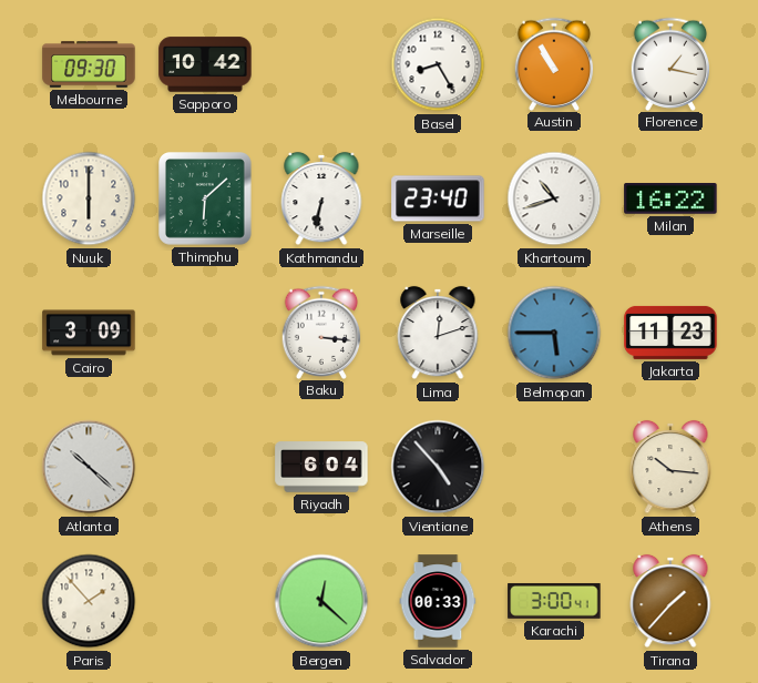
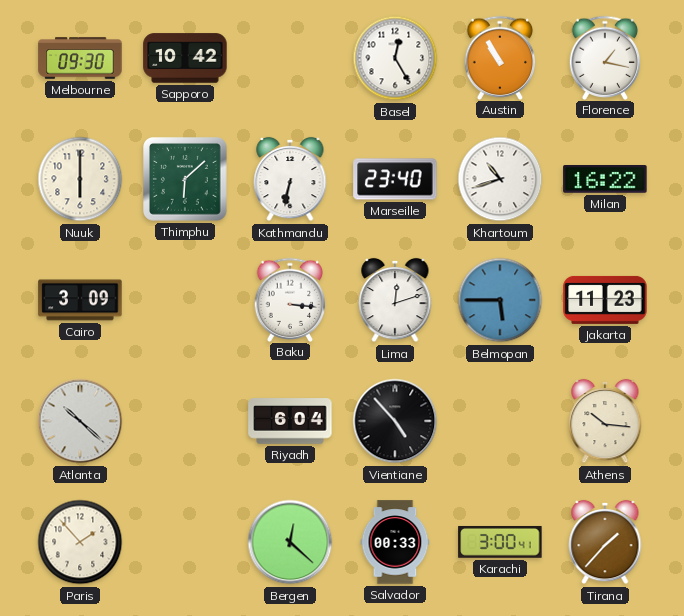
Basel: 8:25 -> 12:25 (395, 58)
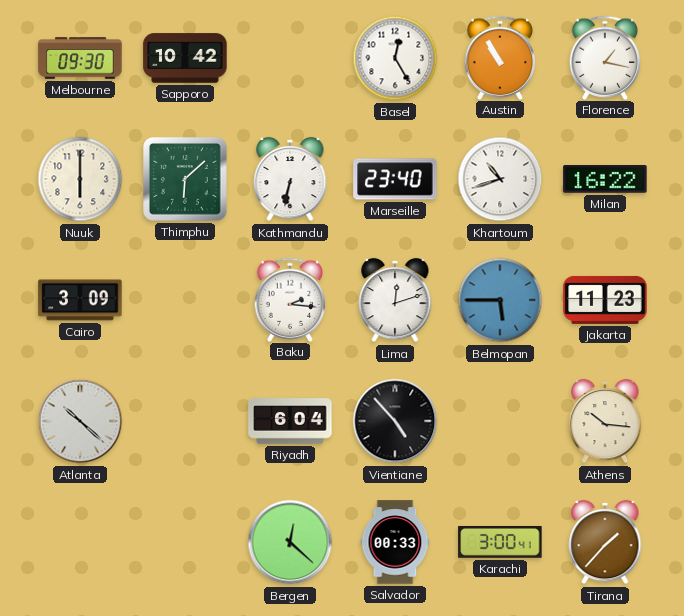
Baku: 3:16 -> 2:16 (290, 299)
Paris: 1:53 -> none (80, 542)
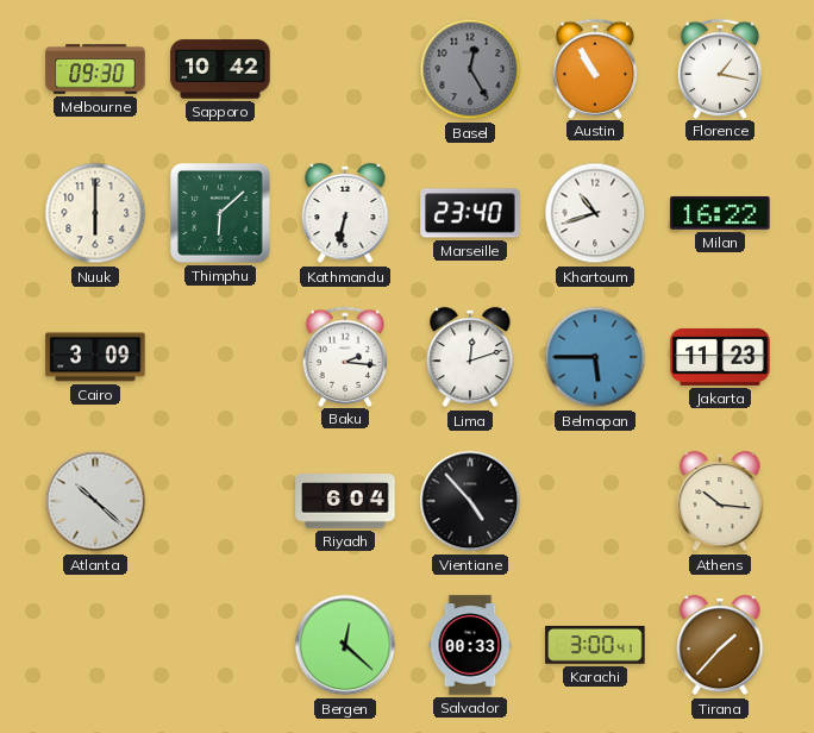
Basel dial: white -> grey (470, 69)
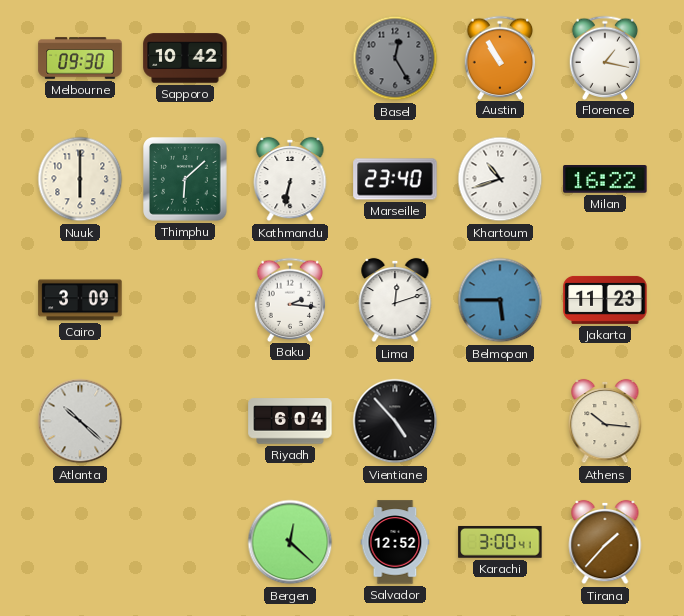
Salvador: 00:33 -> 12:52 (395, 542)
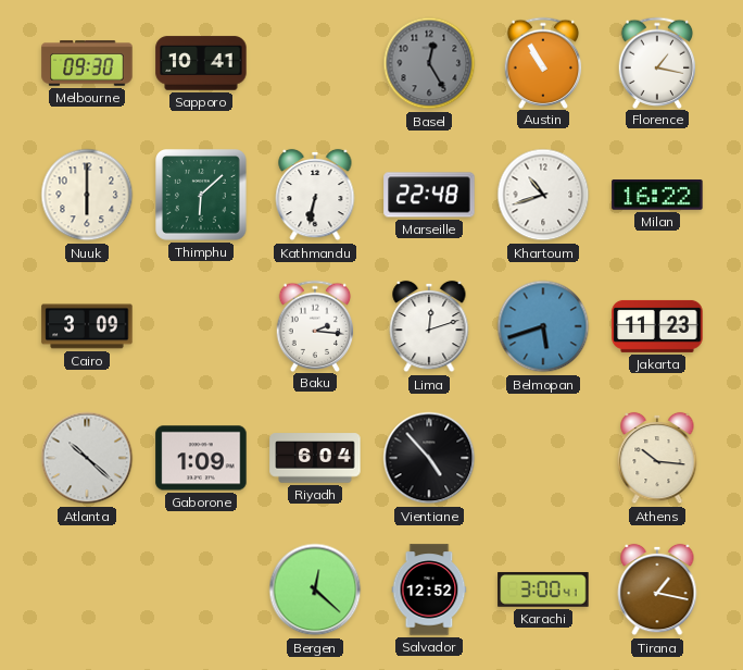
Sapporo: 10:42 -> 10:41 (201, 63)
Marseille: 23:40 -> 22:48 (429, 195)
Belmopan: 5:45 -> 5:42 (543, 326)
Gaborone: none -> 1:09 (201, 458)
Tirana: 1:37 -> 1:17 (657, 590)
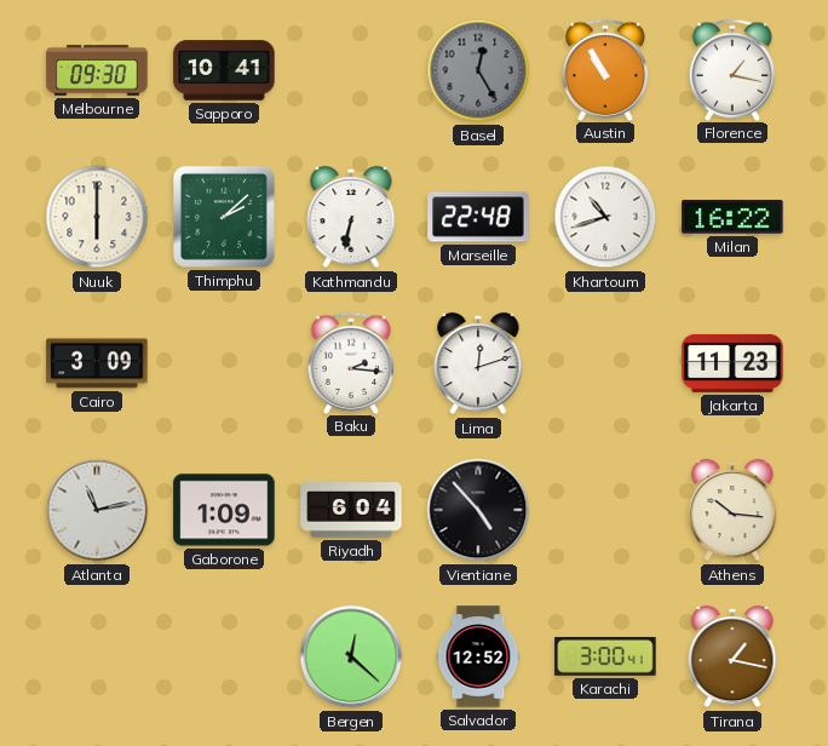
Thimphu: 6:08 -> 2:08 (225, 218)
Belmopan: 5:42 -> none (543, 326)
Atlanta: 10:22 -> 11:13 (97, 510)
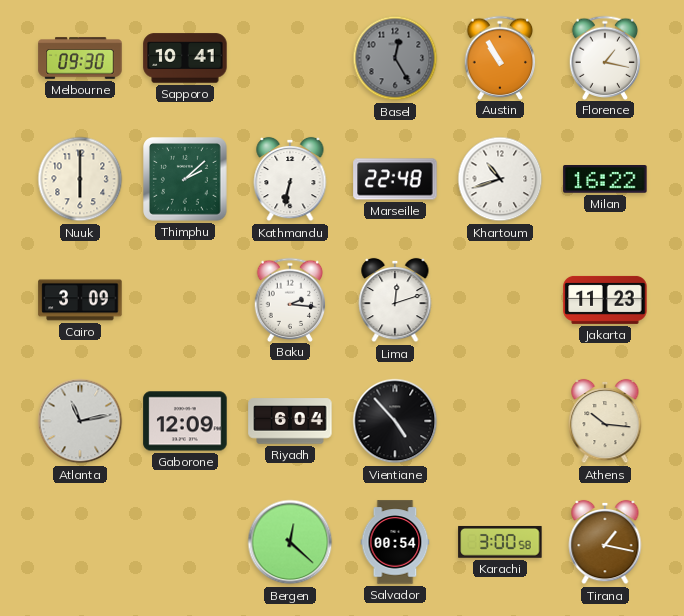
Gaborone: 1:09 -> 12:09 (185, 421)
Salvador: 12:52 -> 00:54 (395, 542)
Karachi: 3:00:41 -> 3:00:58 (500, 542)
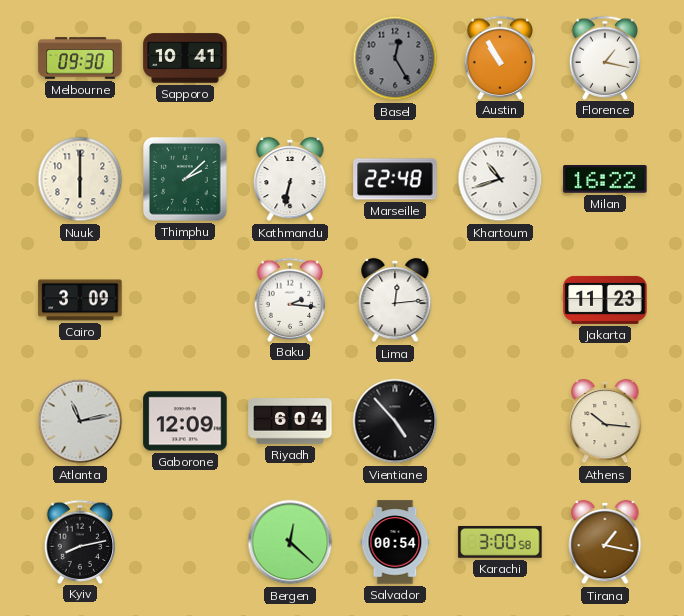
Lima: 12:12 -> 12:14 (395, 300)
Kyiv: none -> 8:13 (80, 541)
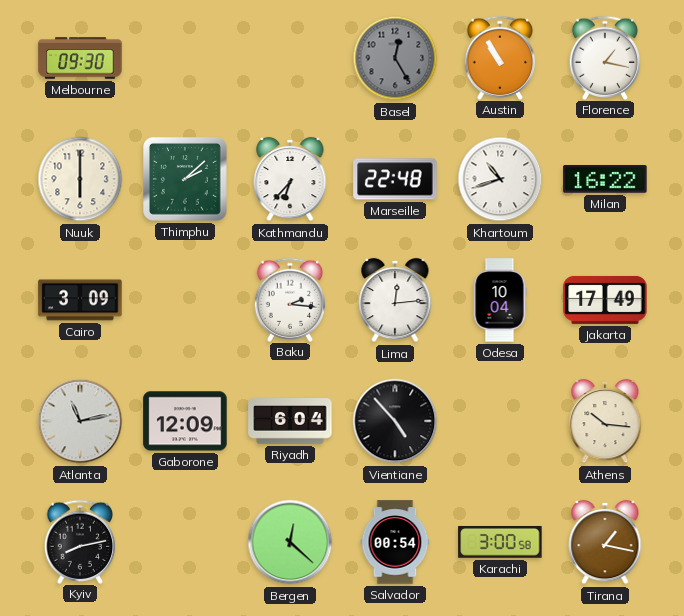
Sapporo: 10:41 -> none (185, 58)
Kathmandu: 6:32 -> 6:37 (290, 179)
Odesa: none -> 10:04 (500, 300)
Jakarta: 11:23 -> 17:49 (605, 300)
